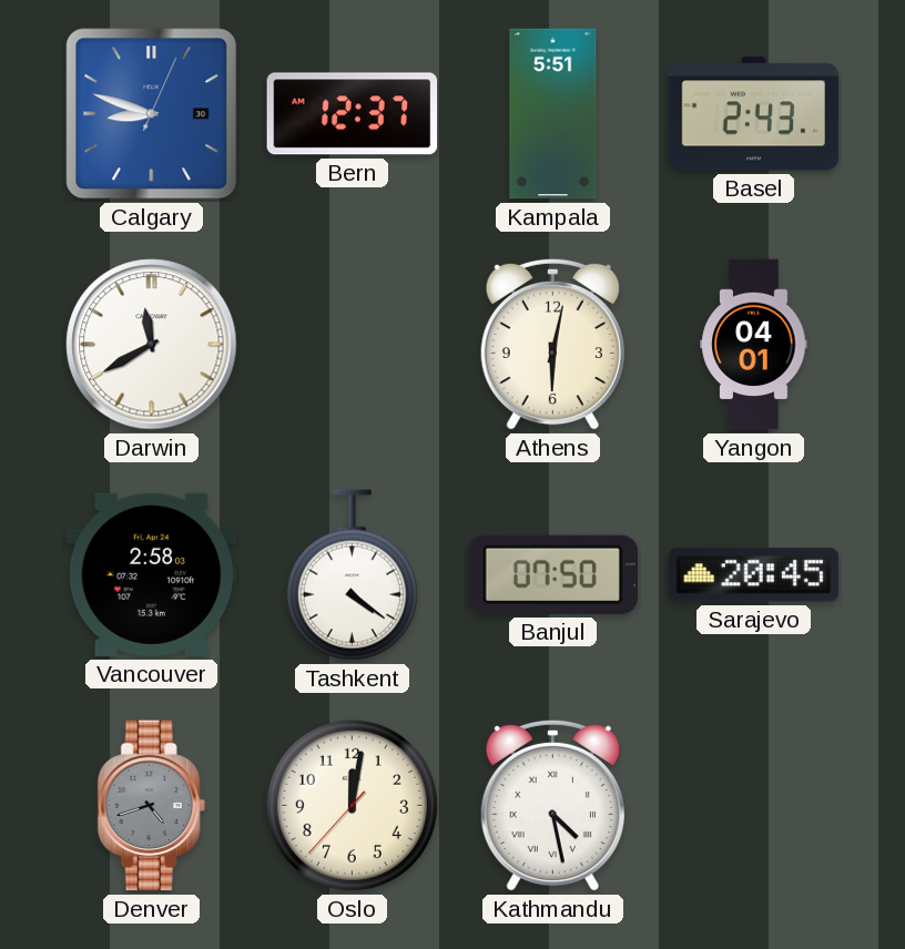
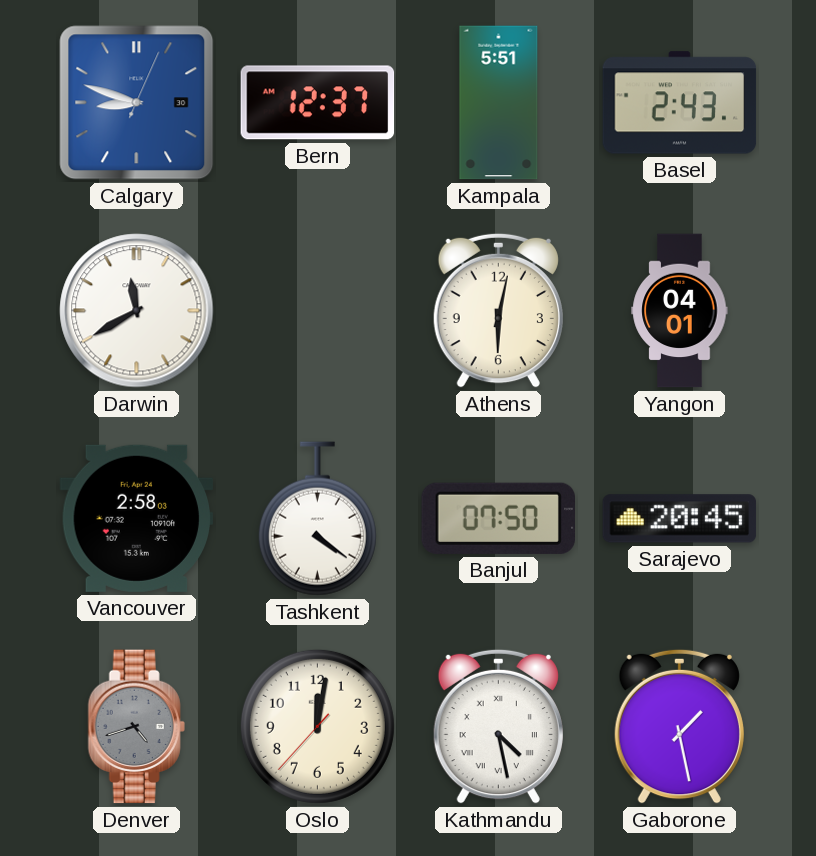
Gaborone: none -> 1:28 (679, 726)
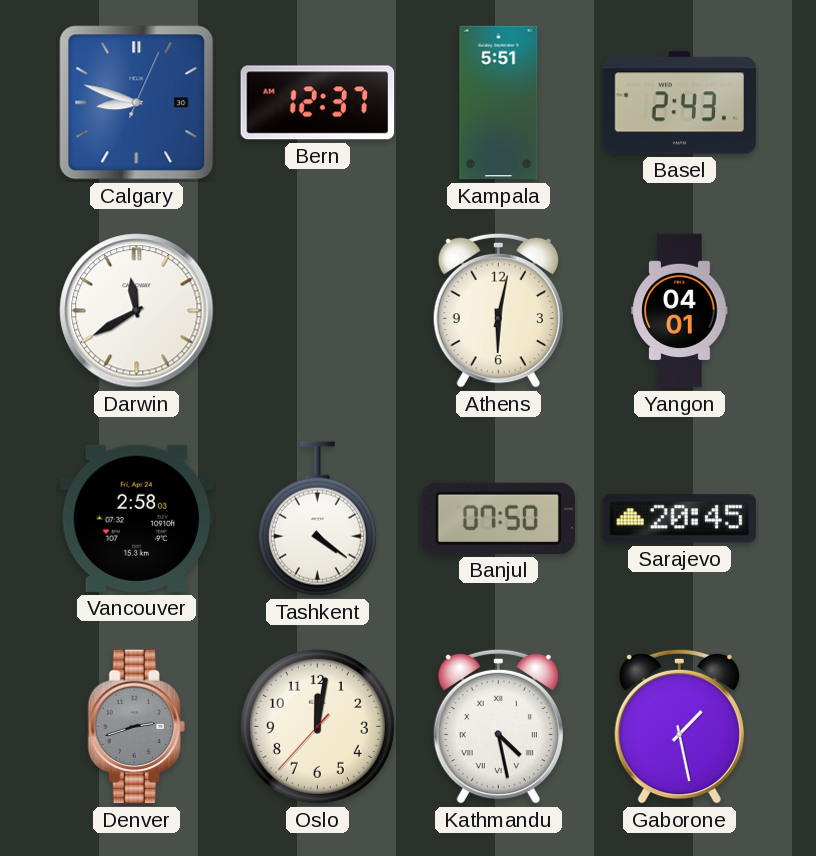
Denver: 4:42 -> 2:42 (136, 727)
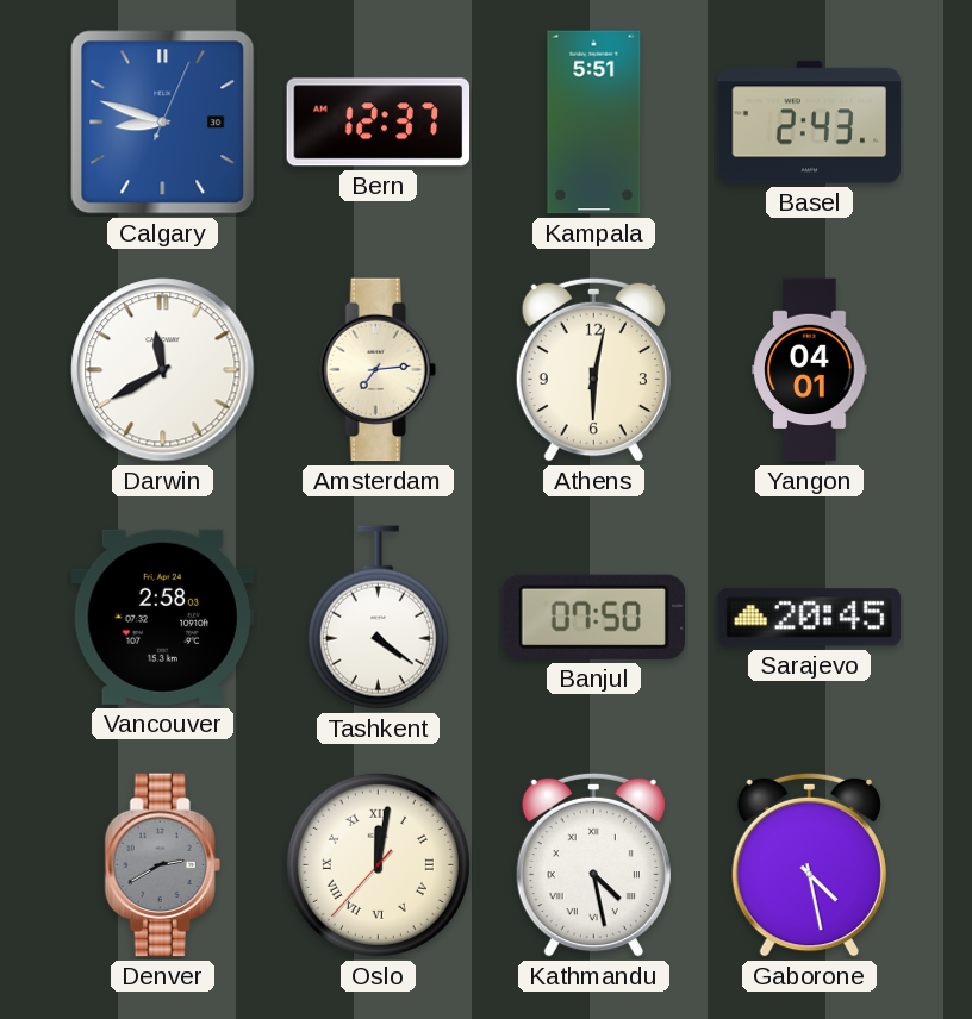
Amsterdam: none -> 7:14 (378, 370)
Denver: 2:42 -> 2:40 (162, 865)
Oslo numerals: Arabic -> Roman (378, 864)
Gaborone: 1:28 -> 4:28 (809, 864)
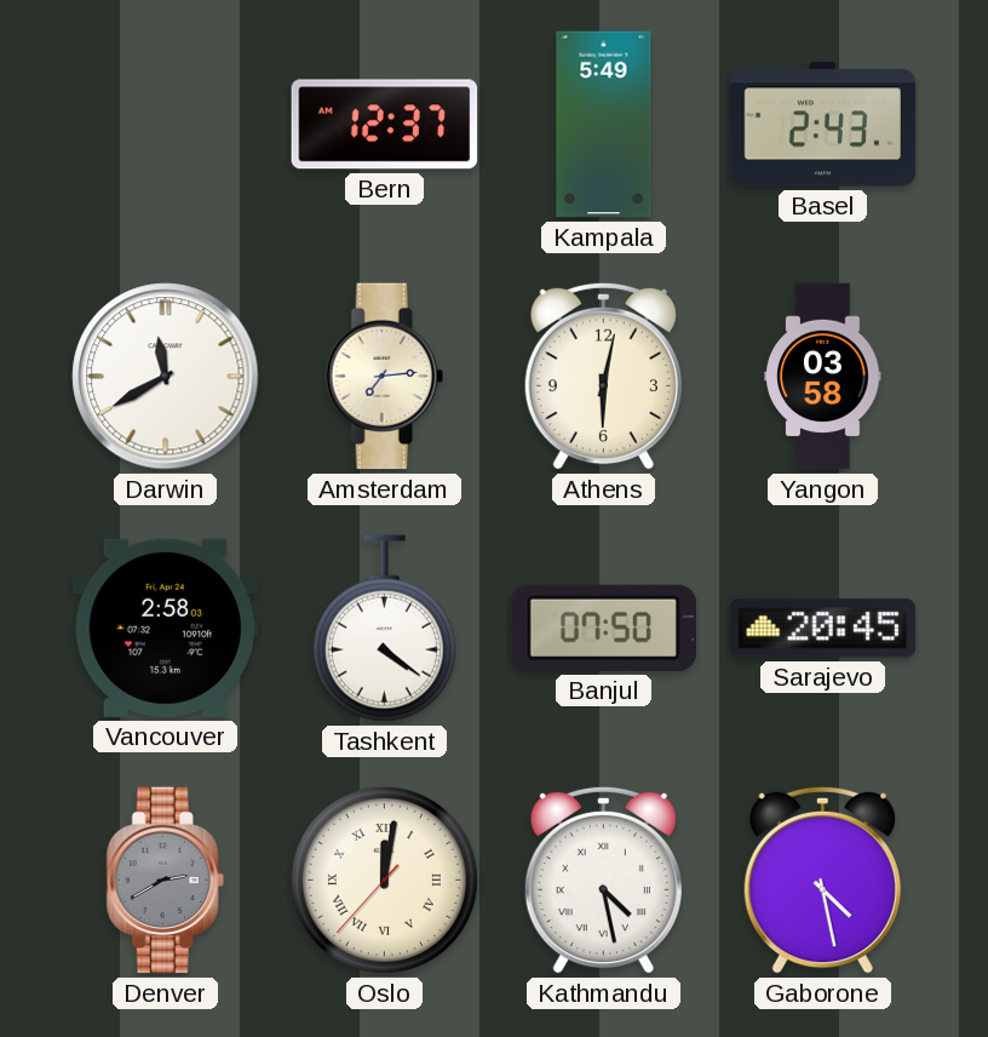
Calgary: 8:48 -> none (163, 123)
Kampala: 5:51 -> 5:49 (604, 125)
Yangon: 04:01 -> 03:58 (823, 377)
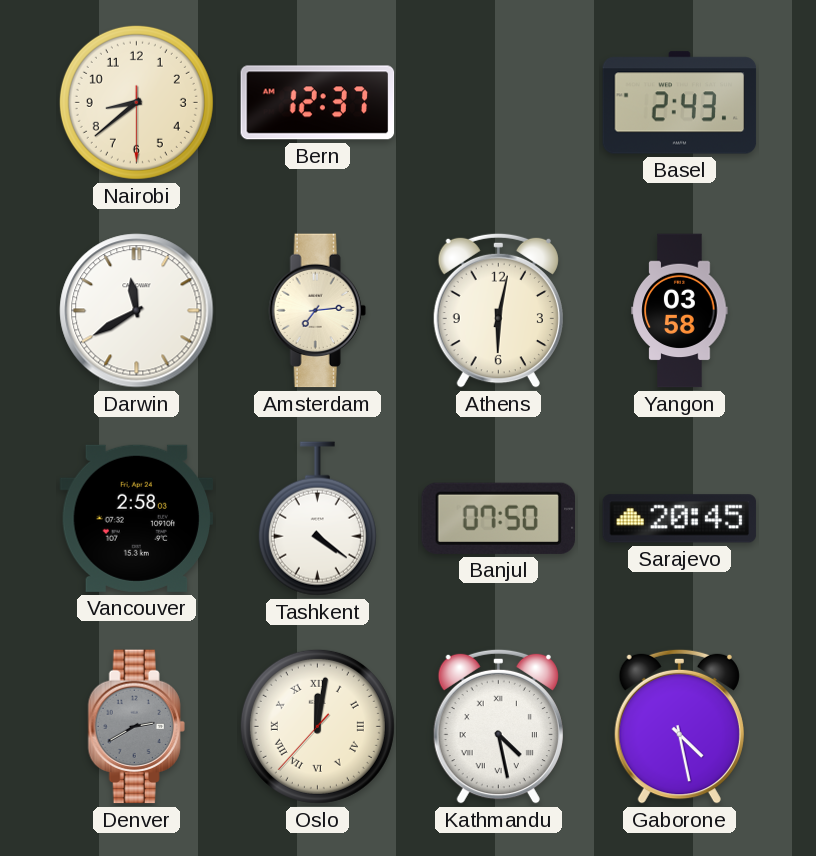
Nairobi: none -> 8:38 (136, 102)
Kampala: 5:49 -> none (604, 125)
